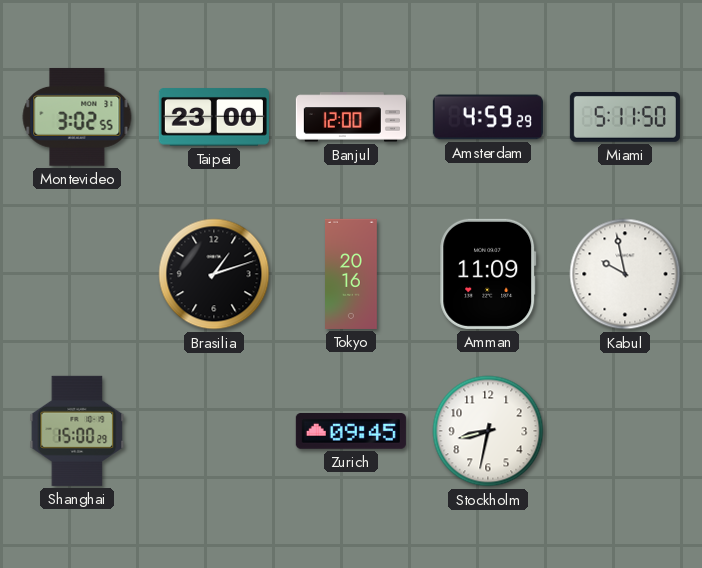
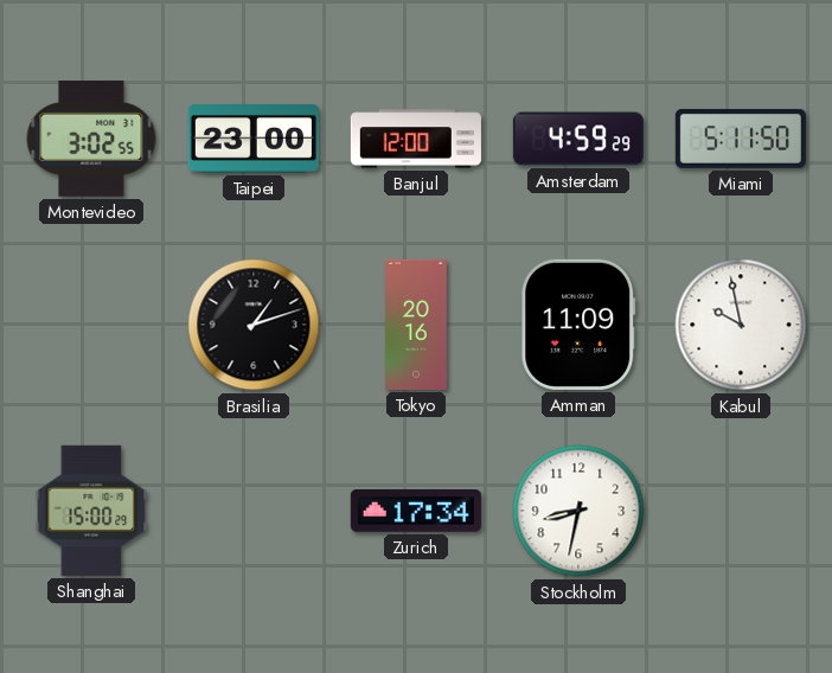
Zurich: 09:45 -> 17:34 (416, 512)
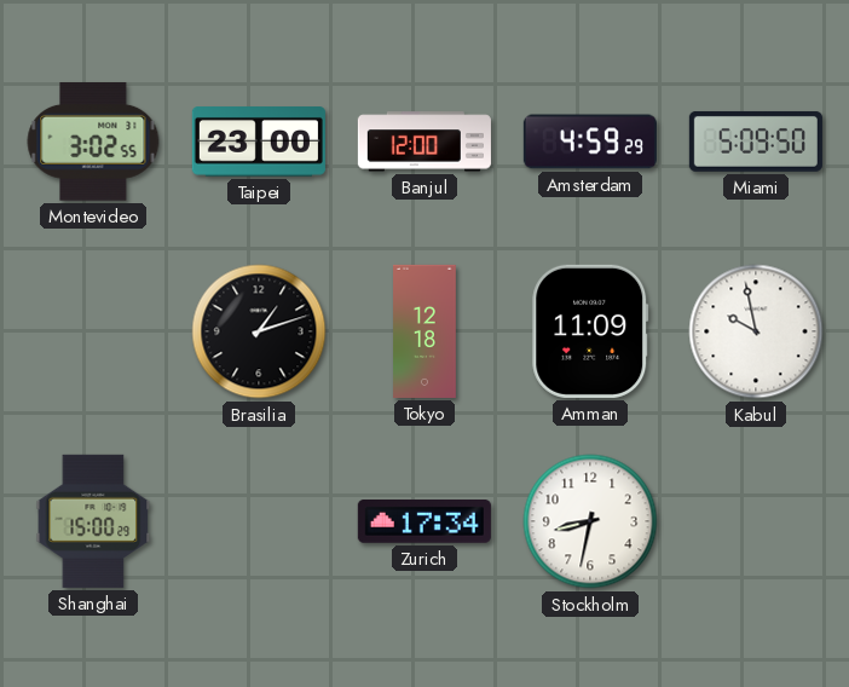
Miami: 5:11 -> 5:09 (756, 142)
Tokyo: 20:16 -> 12:18 (426, 331)
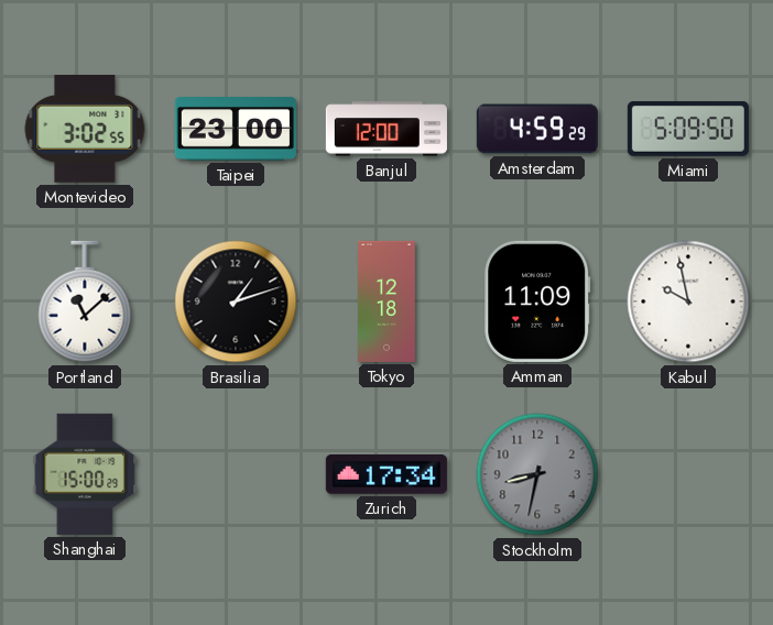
Portland: none -> 11:08 (85, 301)
Stockholm dial: white -> grey (537, 474)
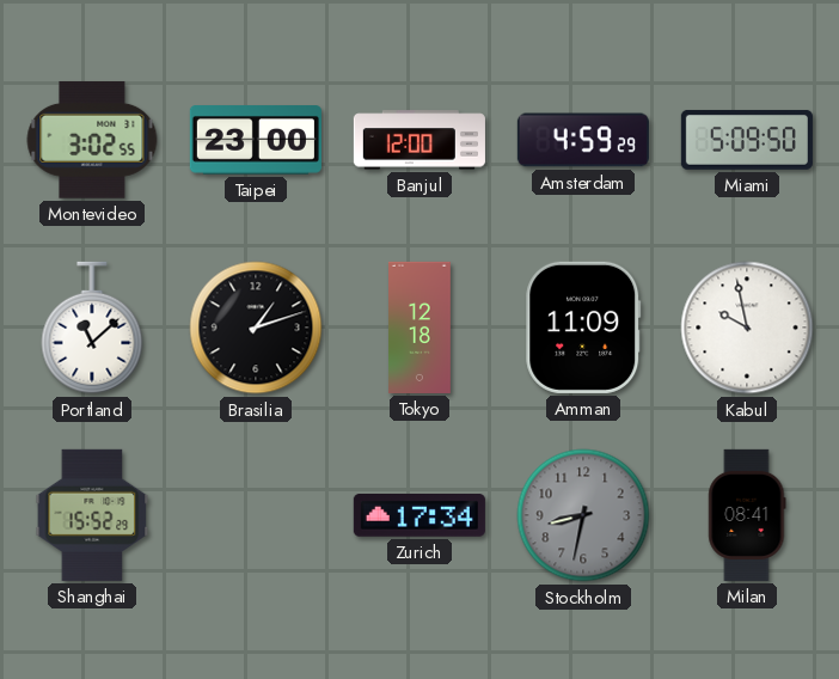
Shanghai: 15:00 -> 15:52 (92, 515)
Milan: none -> 08:41 (747, 515)
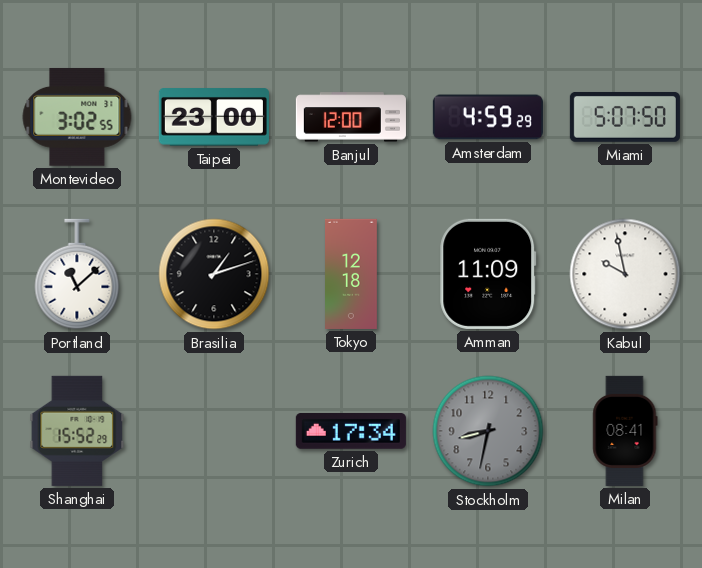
Miami: 5:09 -> 5:07 (625, 117)
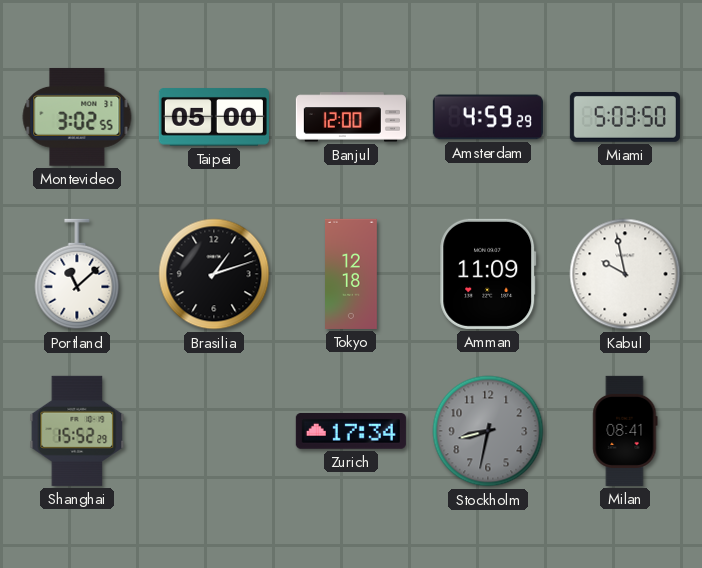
Taipei: 23:00 -> 05:00 (214, 117)
Miami: 5:07 -> 5:03 (625, 117)
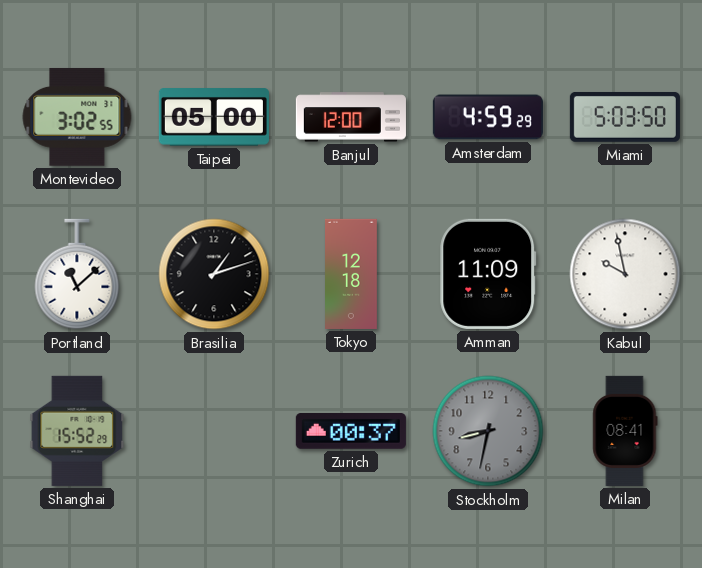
Zurich: 17:34 -> 00:37 (351, 432)
